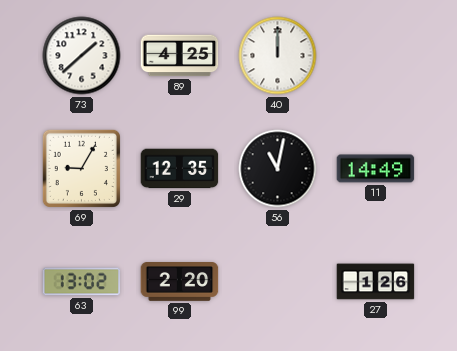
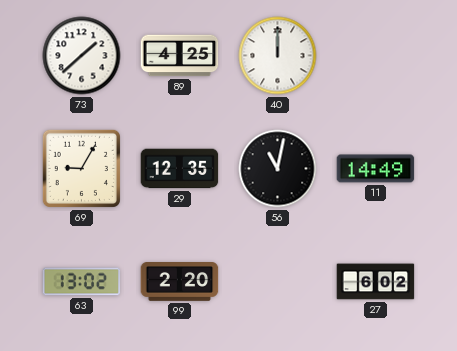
27: 1:26 -> 6:02 (376, 282)
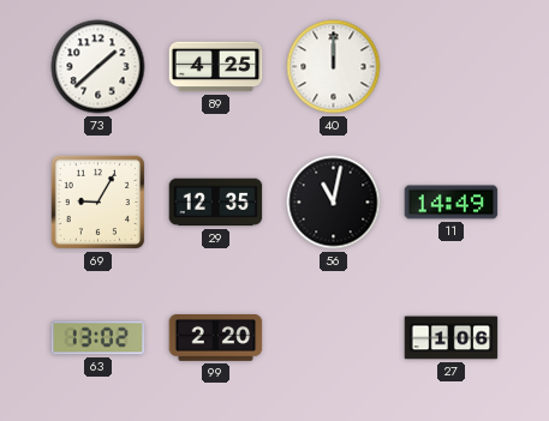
27: 6:02 -> 1:06 (452, 338)
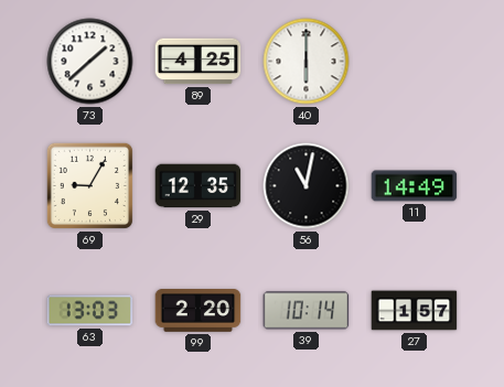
40: 12:00 -> 6:00 (307, 62)
63: 13:02 -> 13:03 (90, 311)
39: none -> 10:14 (307, 311)
27: 1:06 -> 1:57 (415, 311)
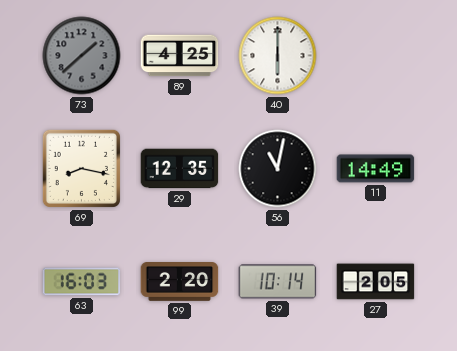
73 dial: white -> grey (82, 56)
69: 9:05 -> 8:17 (81, 168)
63: 13:03 -> 16:03 (82, 282)
27: 1:57 -> 2:05 (376, 282)
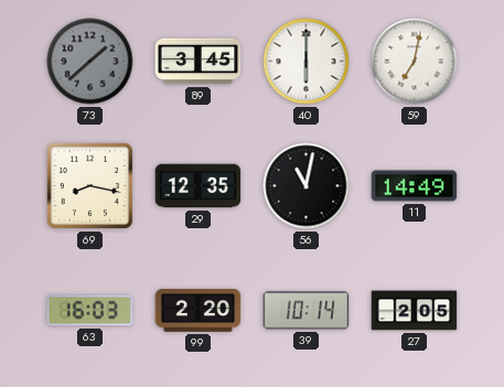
89: 4:25 -> 3:45 (199, 62)
59: none -> 7:02 (415, 62)
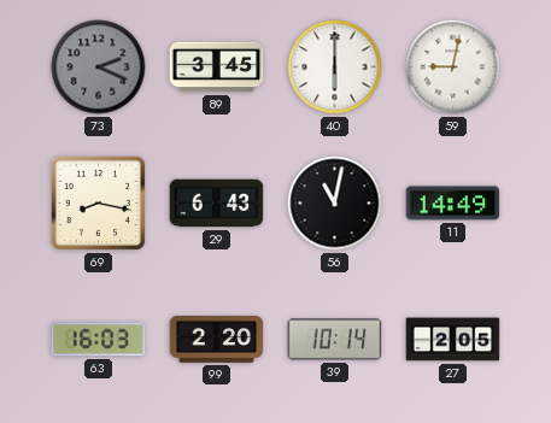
73: 1:38 -> 2:19 (99, 67)
59: 7:02 -> 9:02 (453, 67)
29: 12:35 -> 6:43 (217, 204)
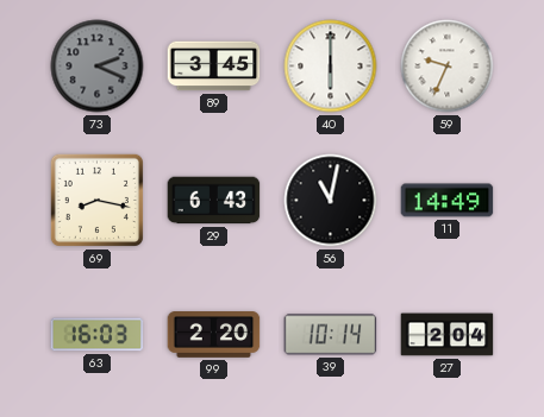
59: 9:02 -> 9:34 (448, 67)
27: 2:05 -> 2:04 (448, 335)
